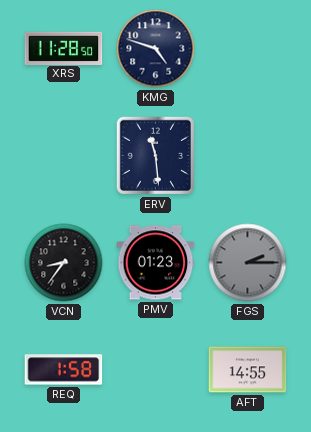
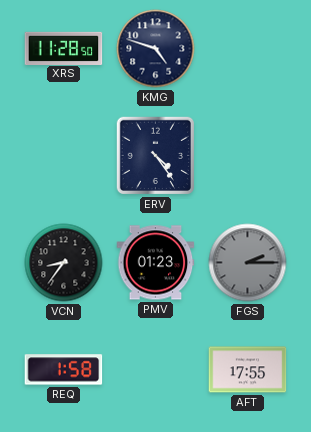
ERV: 11:29 -> 4:24 (155, 155)
AFT: 14:55 -> 17:55 (248, 370)
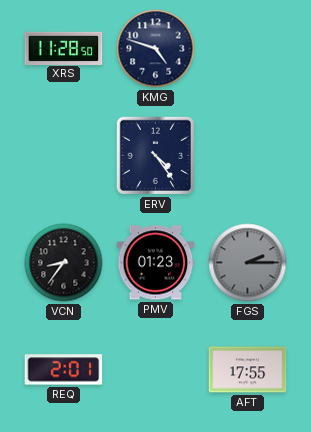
REQ: 1:58 -> 2:01 (64, 370)
